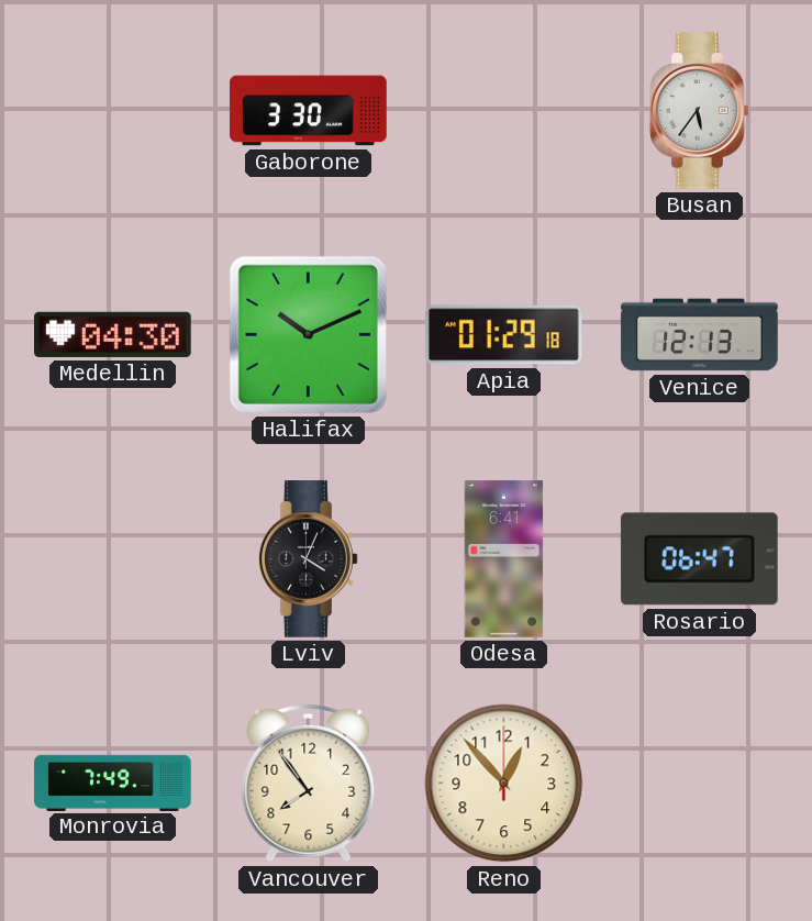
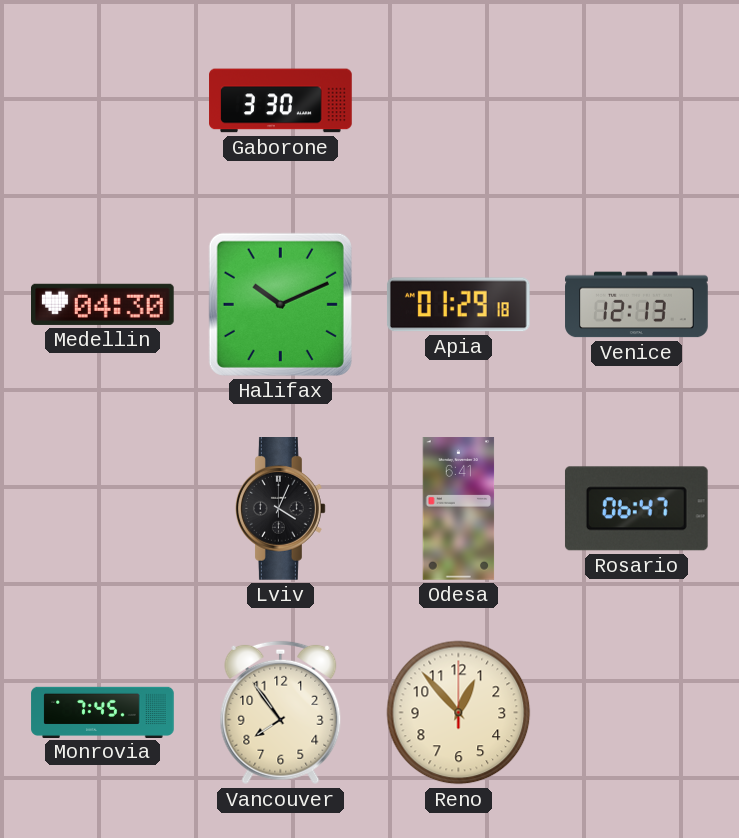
Busan: 5:36 -> none (700, 111)
Monrovia: 7:49 -> 7:45 (103, 712)
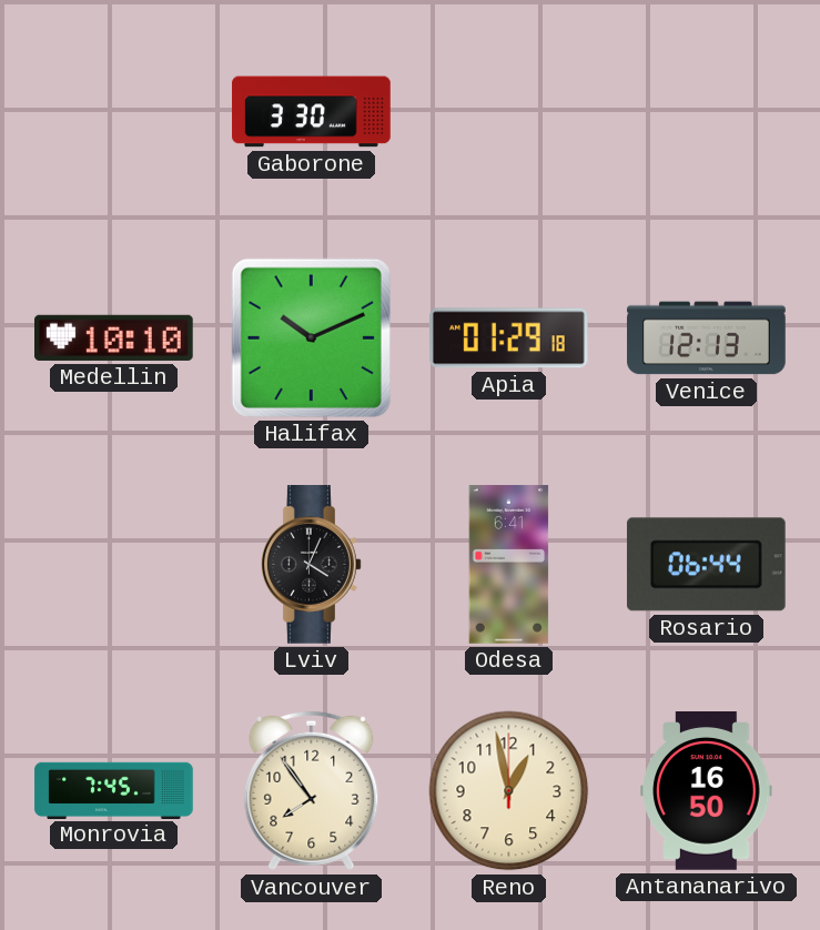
Medellin: 04:30 -> 10:10 (114, 337)
Rosario: 06:47 -> 06:44 (706, 565)
Reno: 12:53 -> 12:58 (509, 791)
Antananarivo: none -> 16:50 (707, 791)
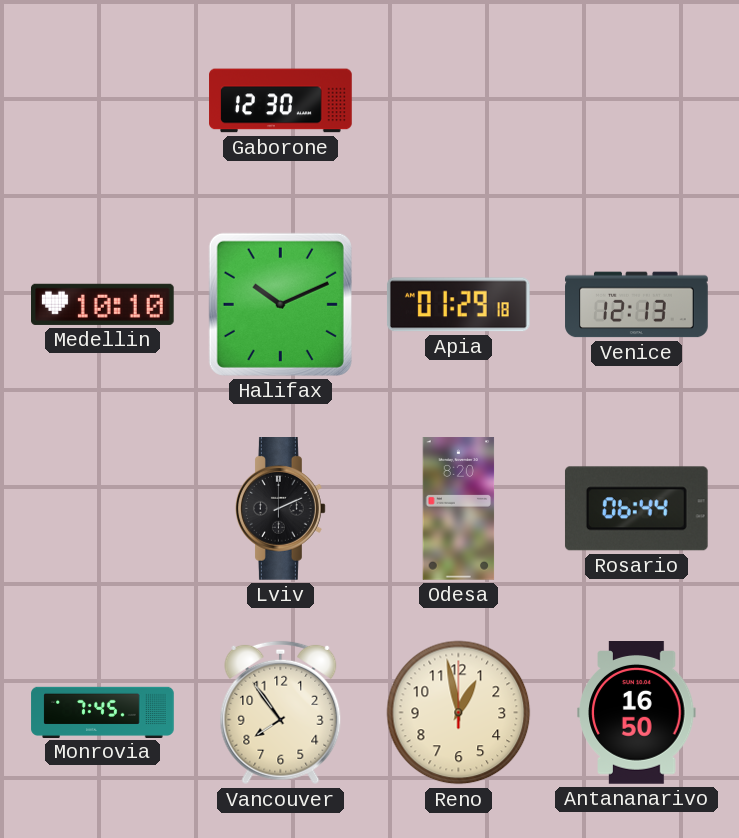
Gaborone: 3:30 -> 12:30 (281, 101)
Lviv: 4:04 -> 2:11 (281, 509)
Odesa: 6:41 -> 8:20 (459, 509)
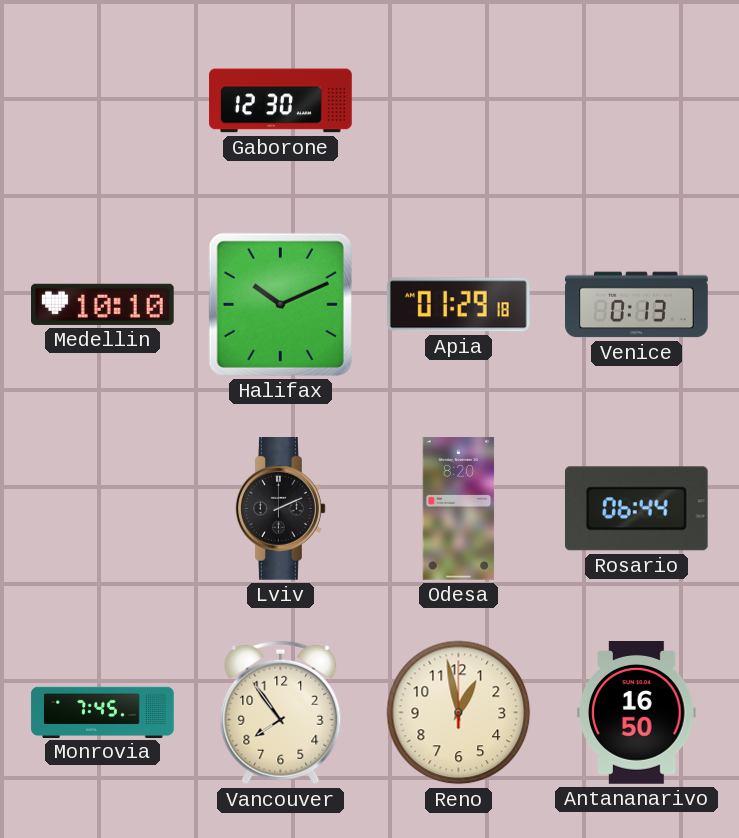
Venice: 12:13 -> 0:13 (637, 305)
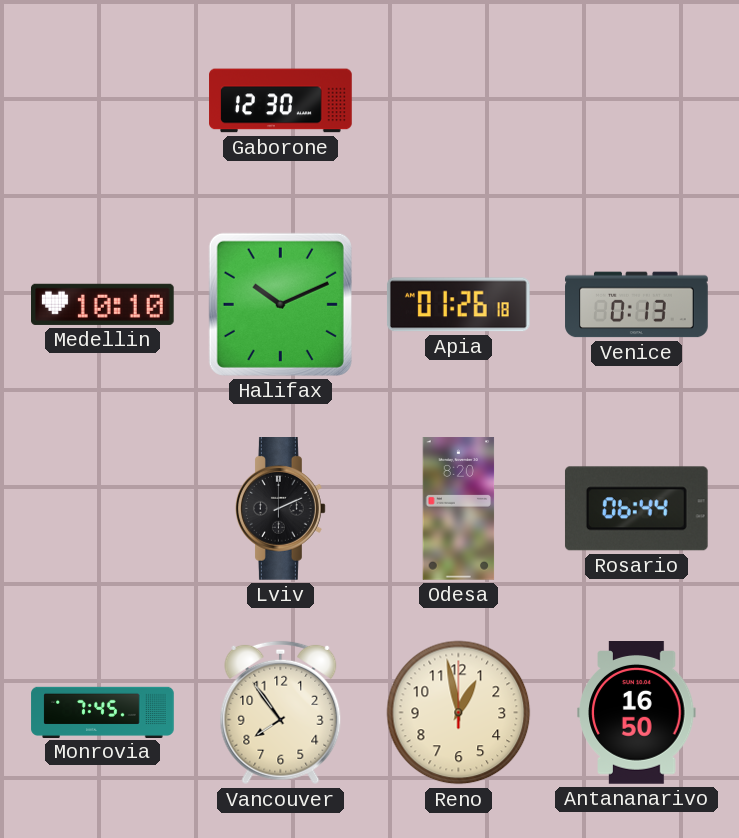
Apia: 01:29 -> 01:26 (458, 305)
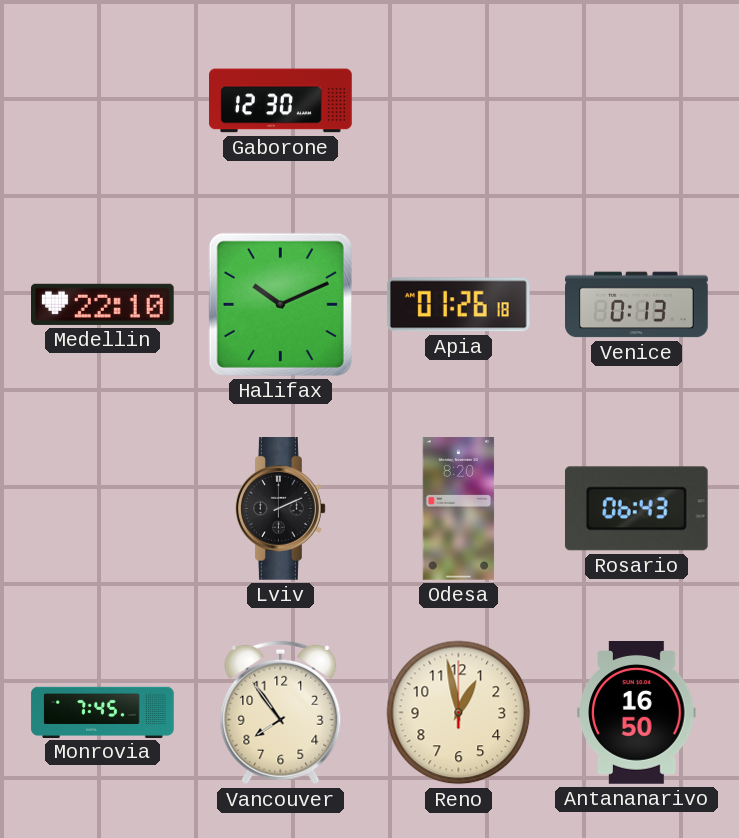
Medellin: 10:10 -> 22:10 (103, 304)
Rosario: 06:44 -> 06:43 (636, 509)
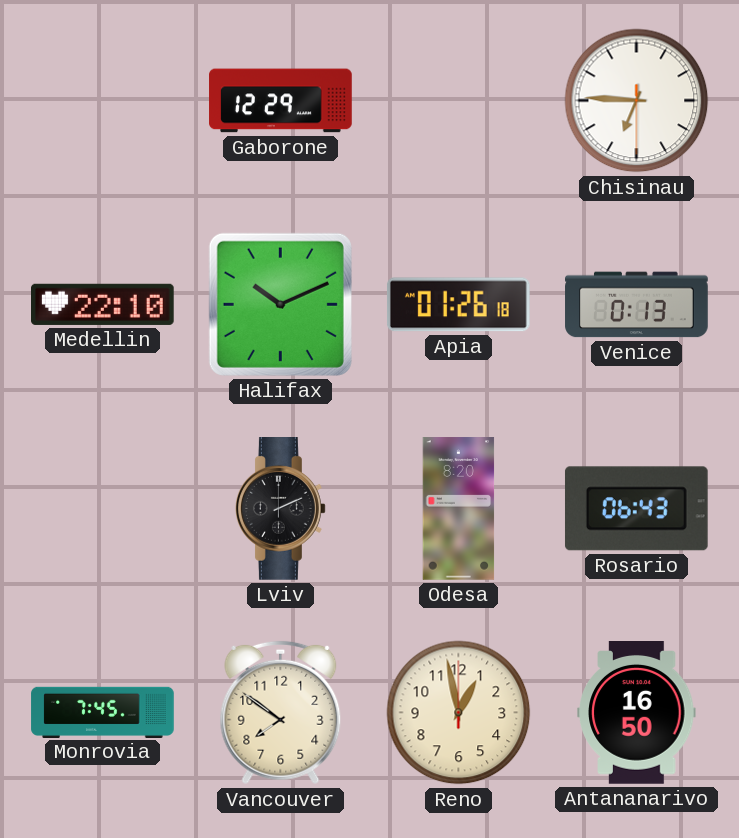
Gaborone: 12:30 -> 12:29 (281, 101)
Chisinau: none -> 6:45 (637, 101)
Vancouver: 7:54 -> 7:51 (281, 713)
